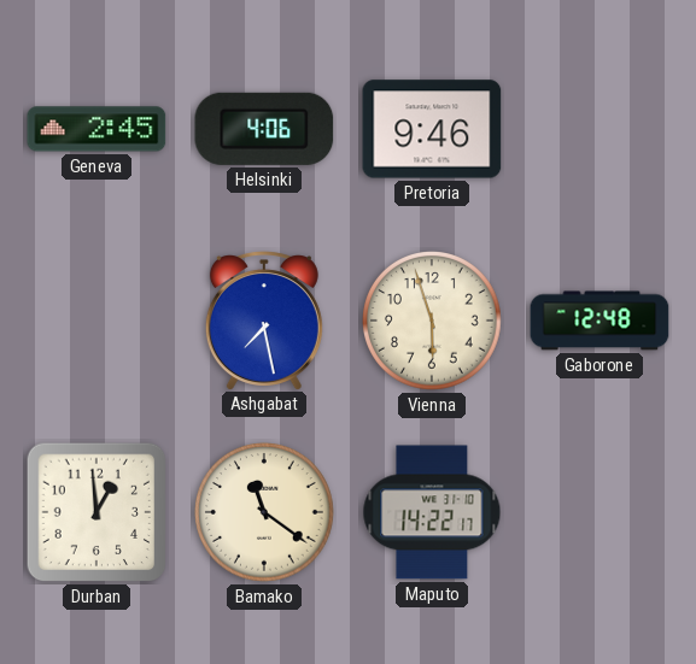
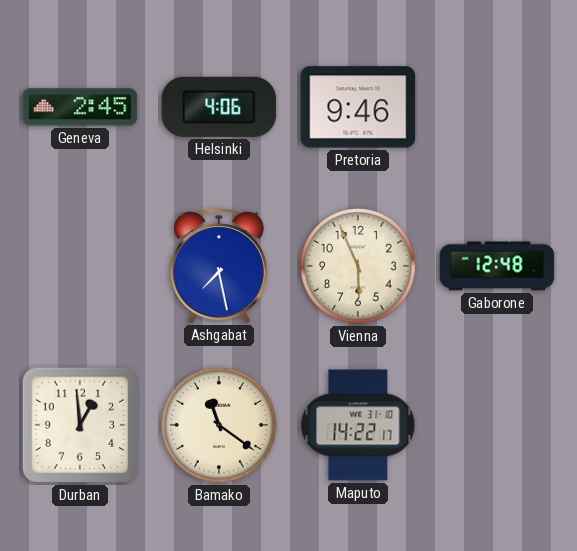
Vienna: 5:57 -> 5:56 (359, 267)
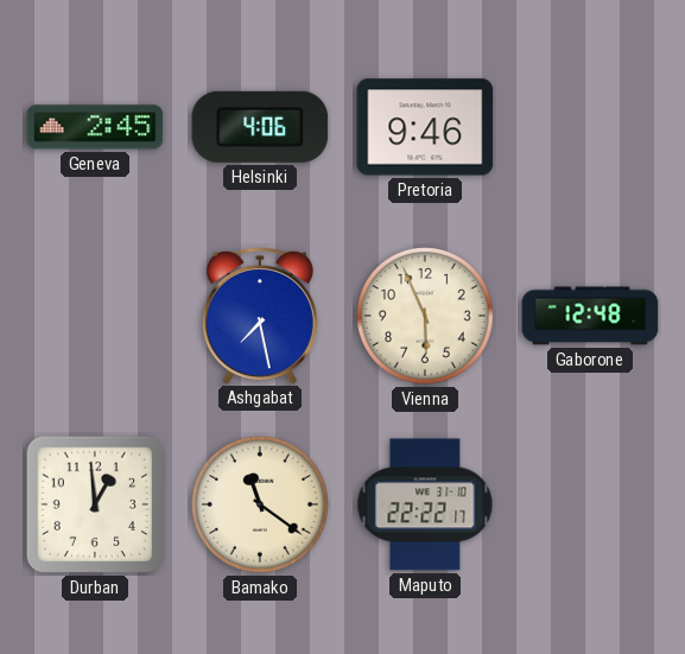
Maputo: 14:22 -> 22:22 (425, 504)
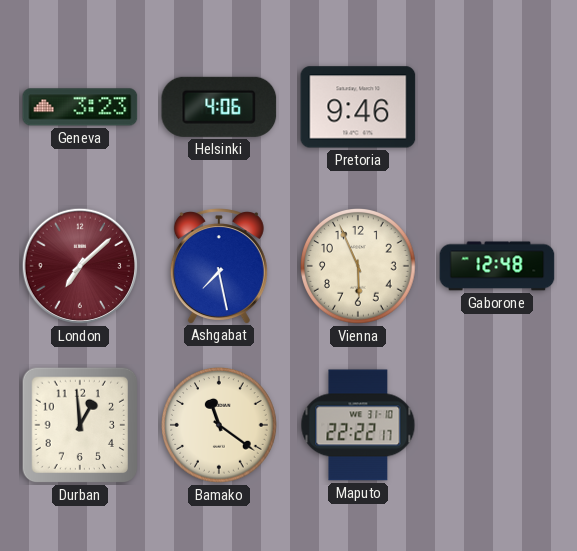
Geneva: 2:45 -> 3:23 (80, 107)
London: none -> 7:08 (80, 266)
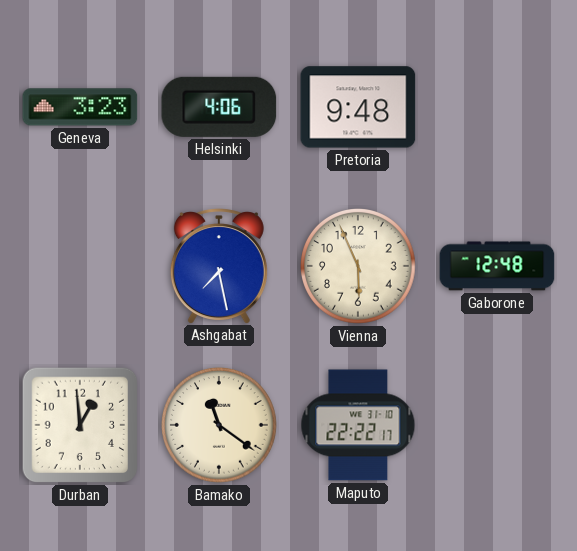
Pretoria: 9:46 -> 9:48 (358, 107)
London: 7:08 -> none (80, 266)
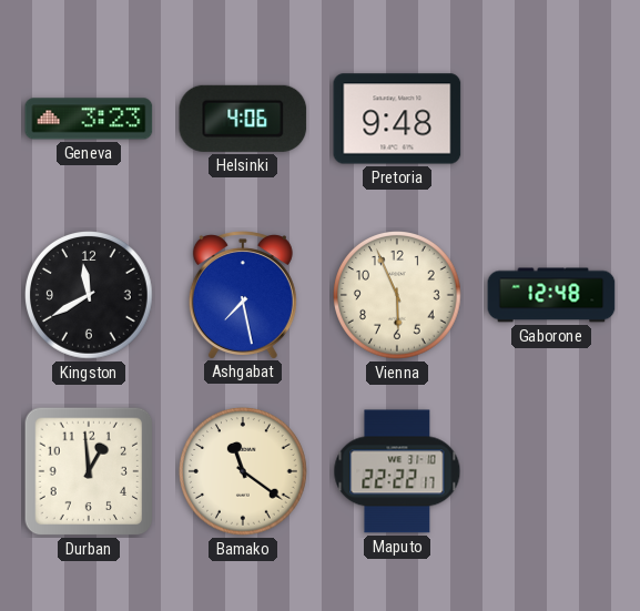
Kingston: none -> 11:40 (90, 296)
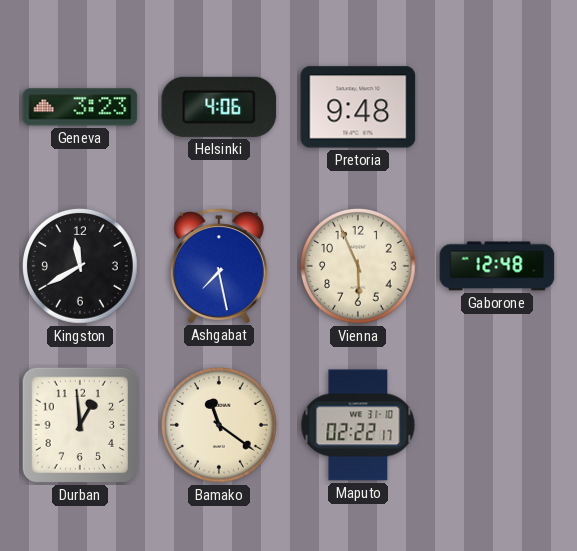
Maputo: 22:22 -> 02:22 (358, 425)
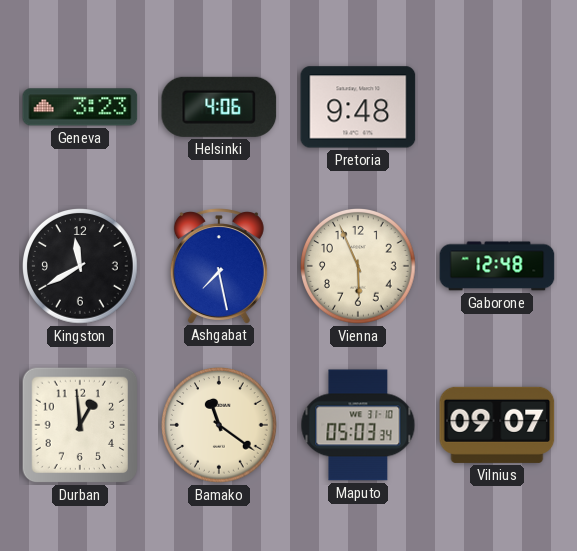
Maputo: 02:22 -> 05:03 (358, 425)
Vilnius: none -> 09:07 (497, 425)
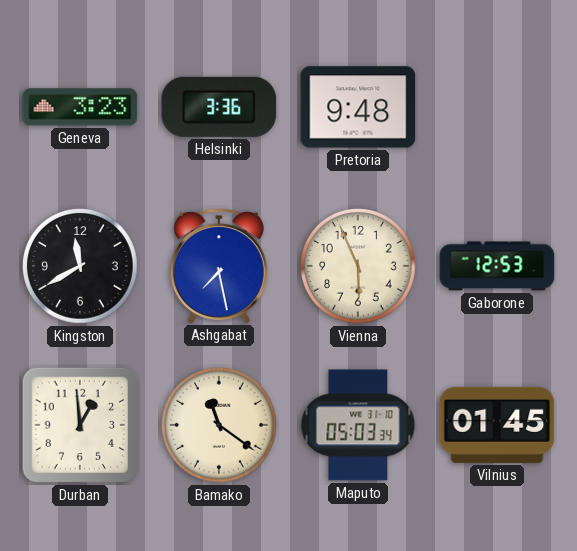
Helsinki: 4:06 -> 3:36 (219, 107)
Gaborone: 12:48 -> 12:53 (497, 266)
Vilnius: 09:07 -> 01:45 (497, 425)
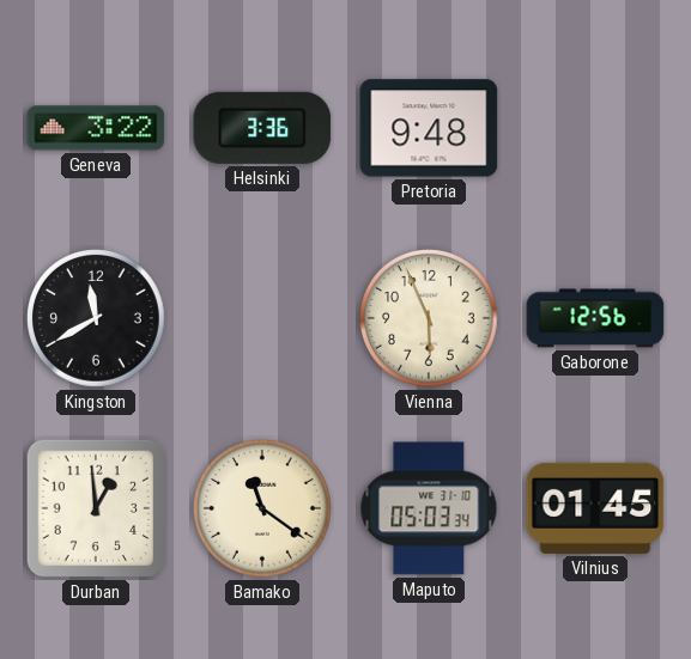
Geneva: 3:23 -> 3:22 (96, 128)
Ashgabat: 7:28 -> none (219, 266)
Gaborone: 12:53 -> 12:56 (595, 318)
